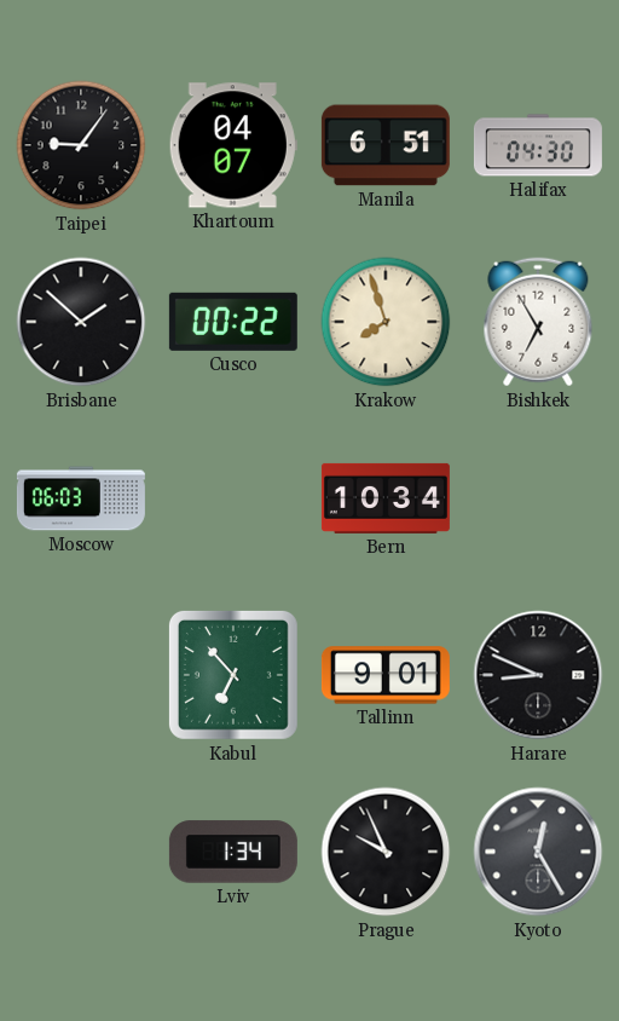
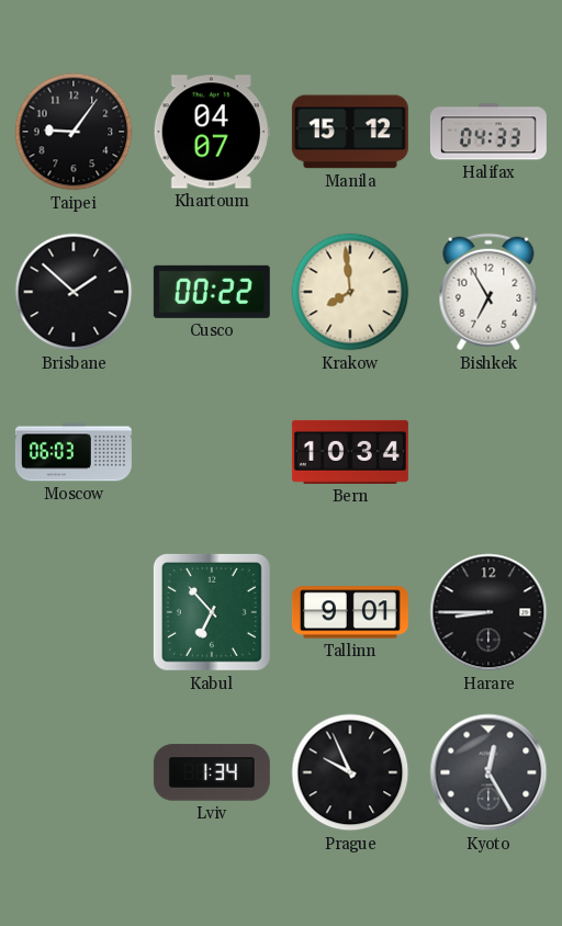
Manila: 6:51 -> 15:12 (350, 132)
Halifax: 04:30 -> 04:33 (488, 132)
Krakow: 7:57 -> 7:59 (350, 292)
Harare: 8:49 -> 8:45 (488, 612)
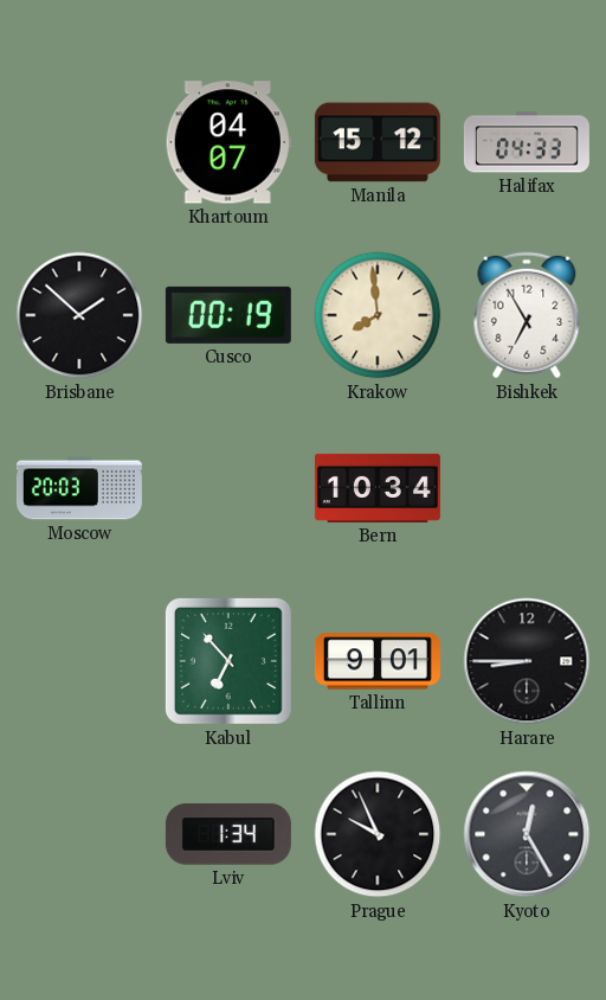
Taipei: 9:06 -> none (74, 132)
Cusco: 00:22 -> 00:19 (228, 315)
Moscow: 06:03 -> 20:03 (79, 488)
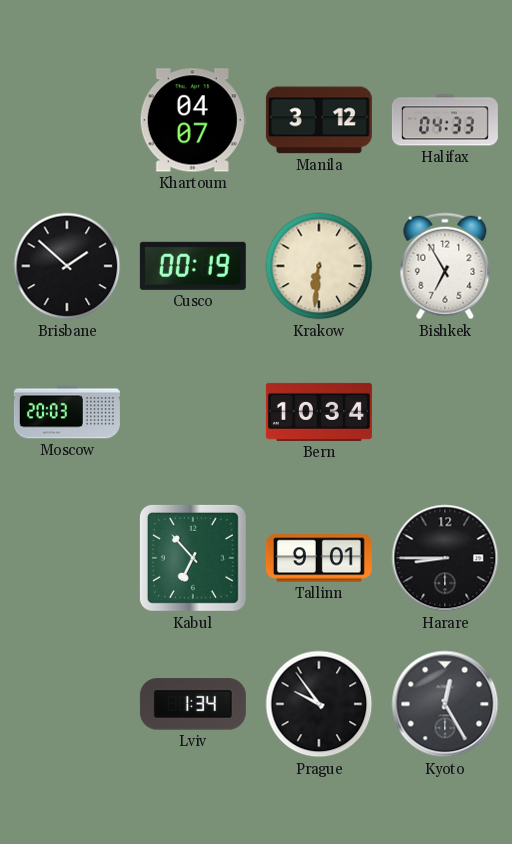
Manila: 15:12 -> 3:12 (319, 120)
Krakow: 7:59 -> 6:31 (319, 266)
Prague: 9:56 -> 9:54 (319, 704)
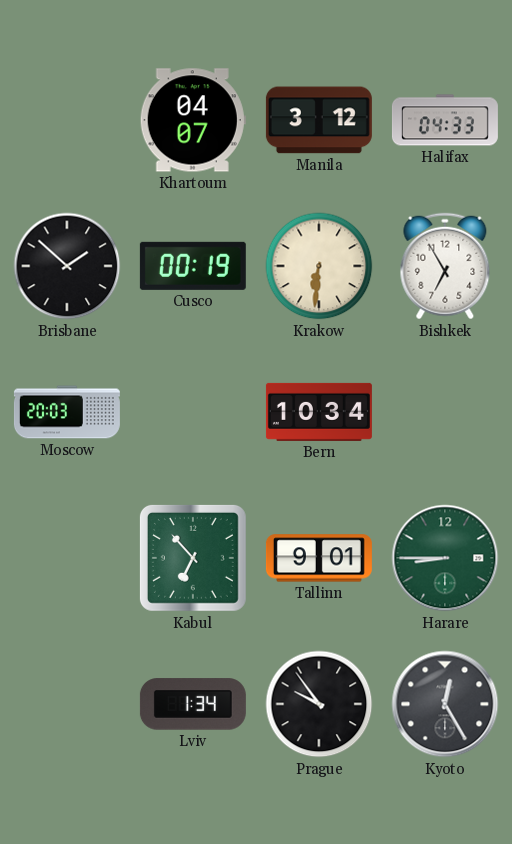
Harare dial: black -> green (445, 558)
